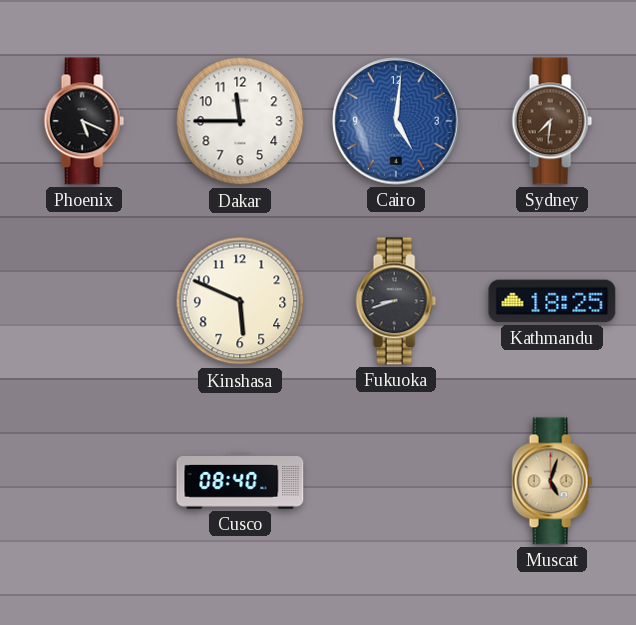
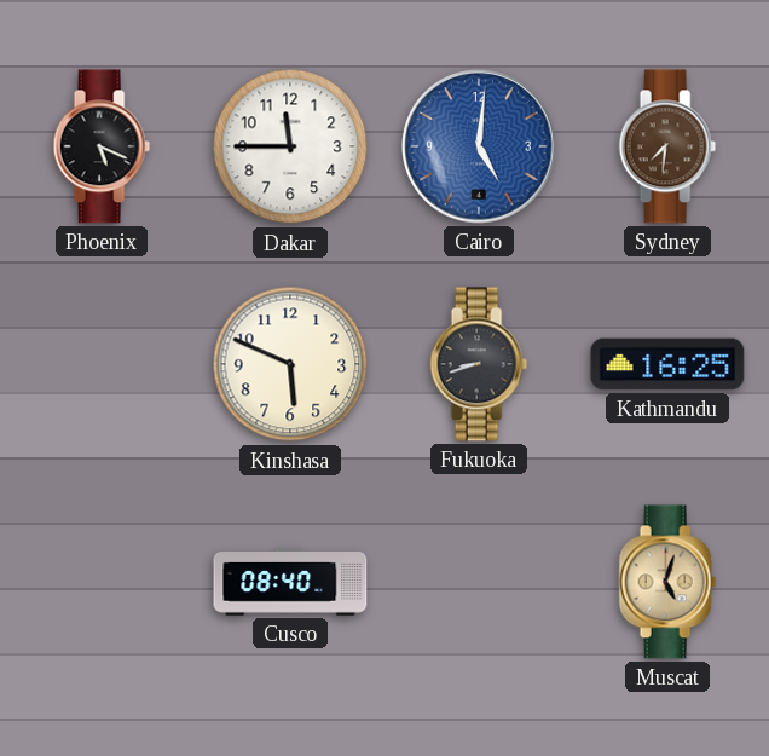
Kathmandu: 18:25 -> 16:25 (667, 364)
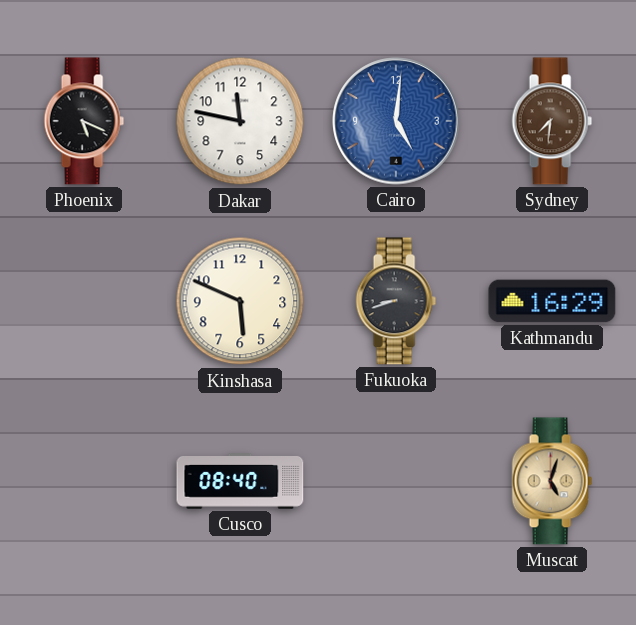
Dakar: 11:45 -> 11:47 (240, 121)
Kathmandu: 16:25 -> 16:29 (552, 301)
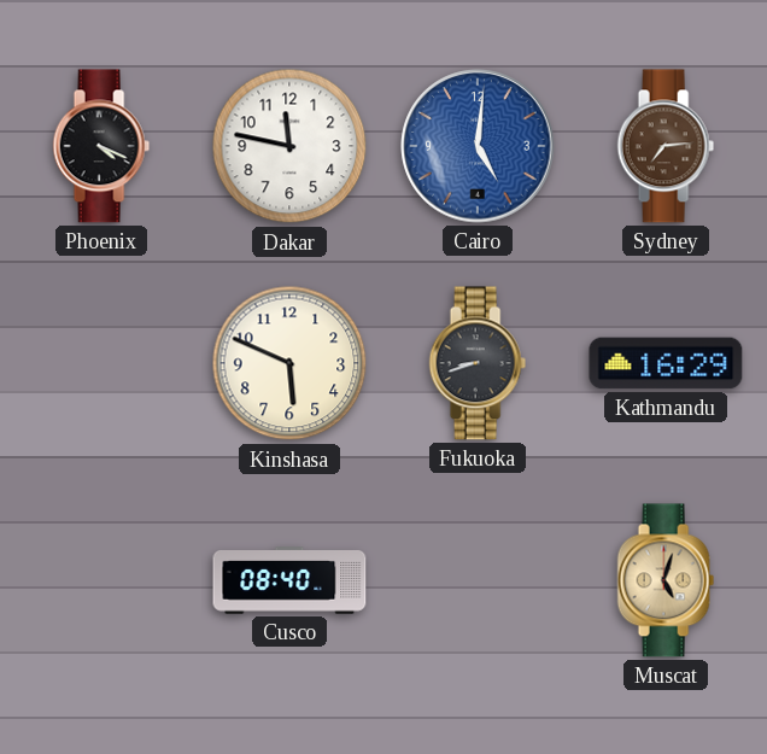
Phoenix: 5:19 -> 4:19 (101, 146)
Sydney: 7:31 -> 7:14 (666, 146)
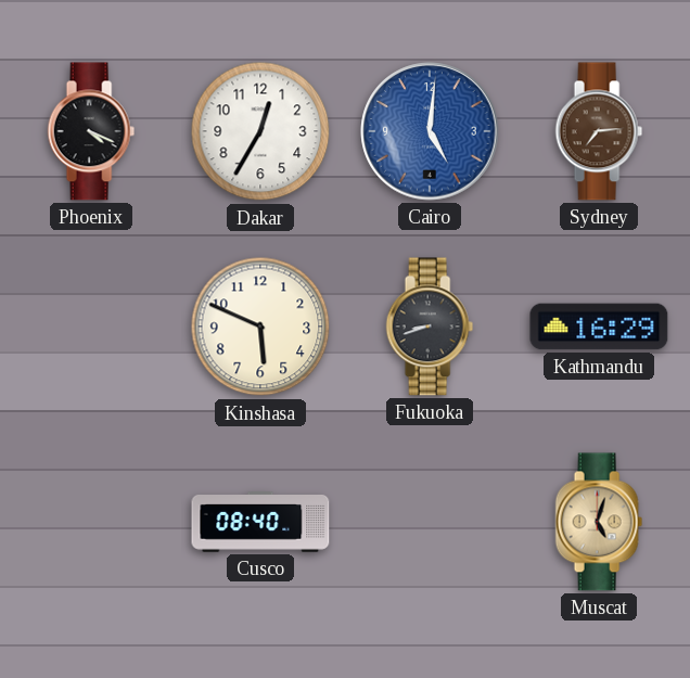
Dakar: 11:47 -> 12:35 (260, 131)
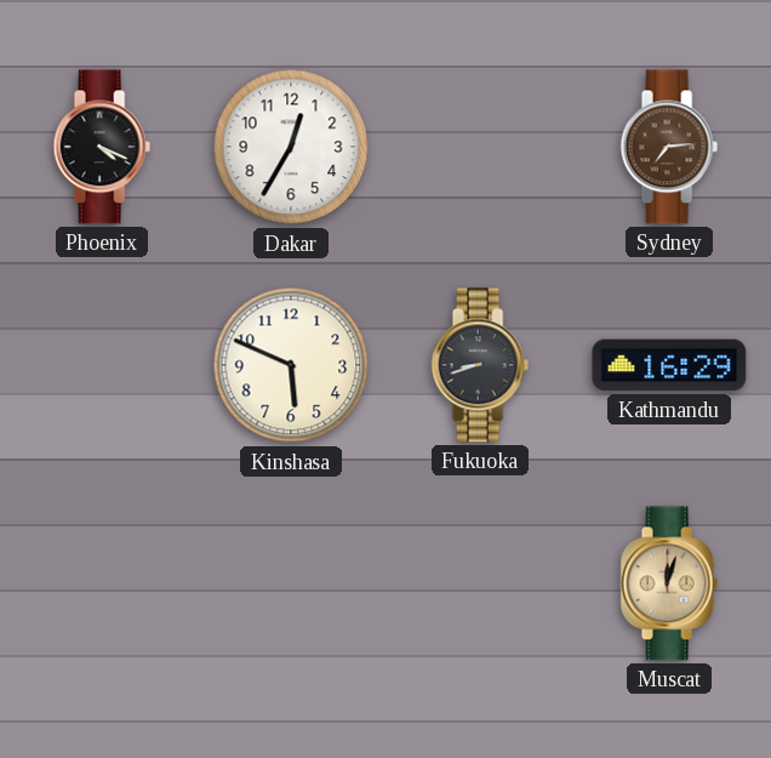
Cairo: 5:01 -> none (430, 131)
Cusco: 08:40 -> none (260, 523)
Muscat: 5:03 -> 12:03 (669, 583)
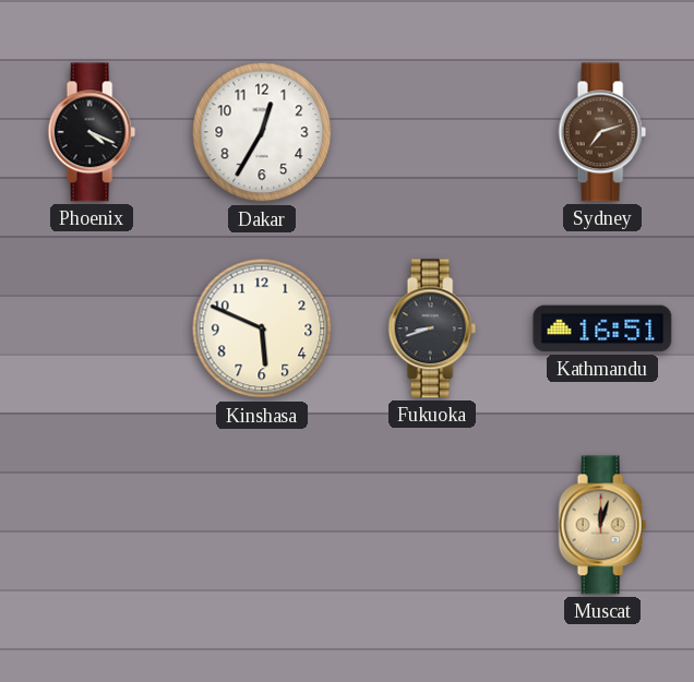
Sydney: 7:14 -> 7:12 (602, 132)
Kathmandu: 16:29 -> 16:51 (602, 328)
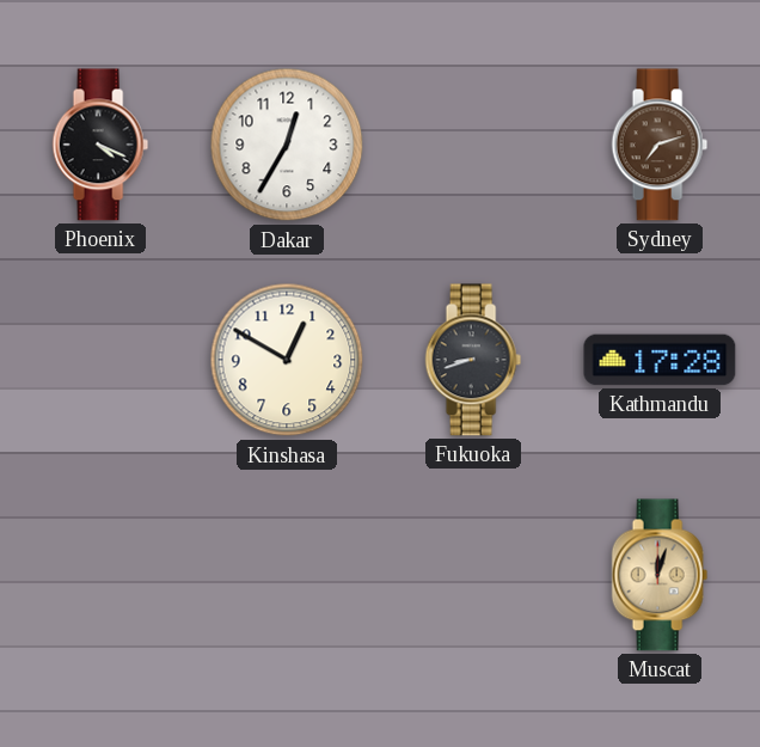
Kinshasa: 5:49 -> 12:50 (287, 360)
Kathmandu: 16:51 -> 17:28 (660, 360)
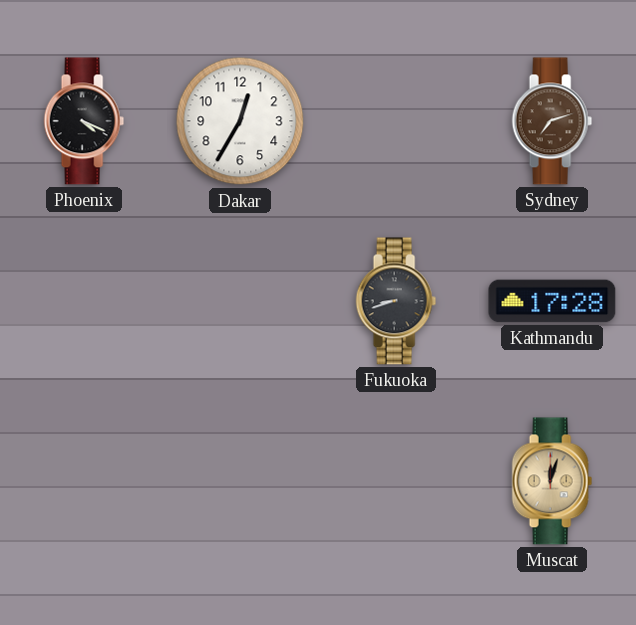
Kinshasa: 12:50 -> none (287, 360)
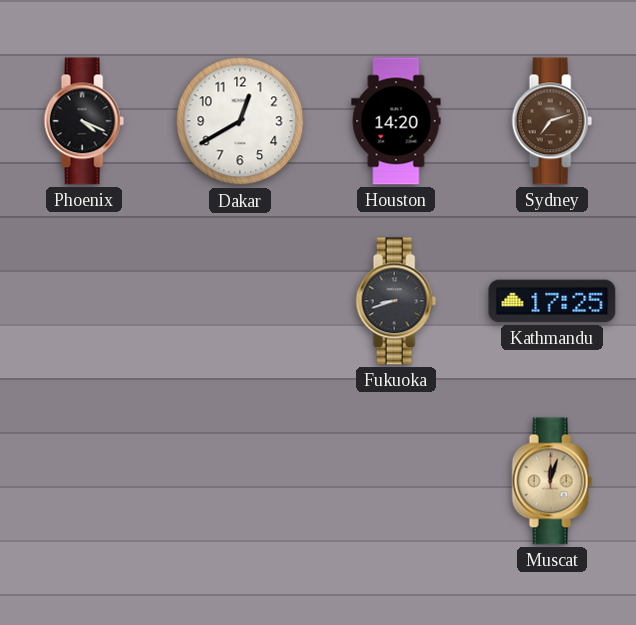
Dakar: 12:35 -> 12:40 (240, 121)
Houston: none -> 14:20 (396, 121)
Kathmandu: 17:28 -> 17:25 (552, 301)
